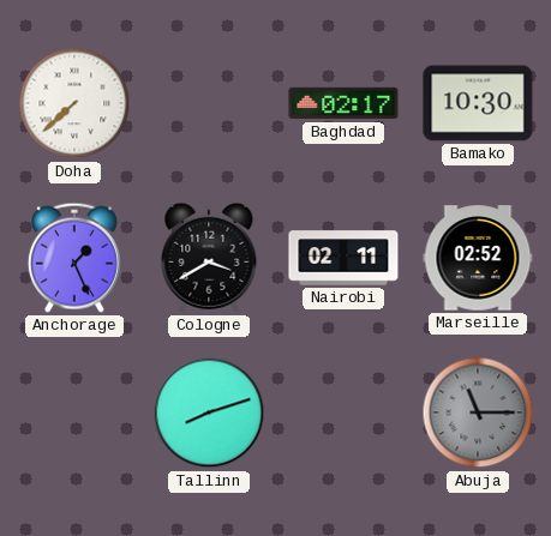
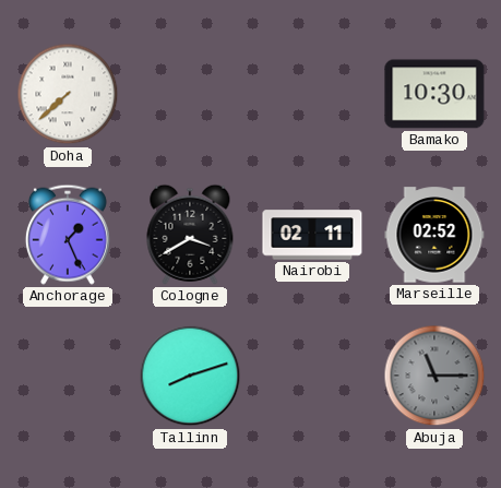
Baghdad: 02:17 -> none (343, 103)
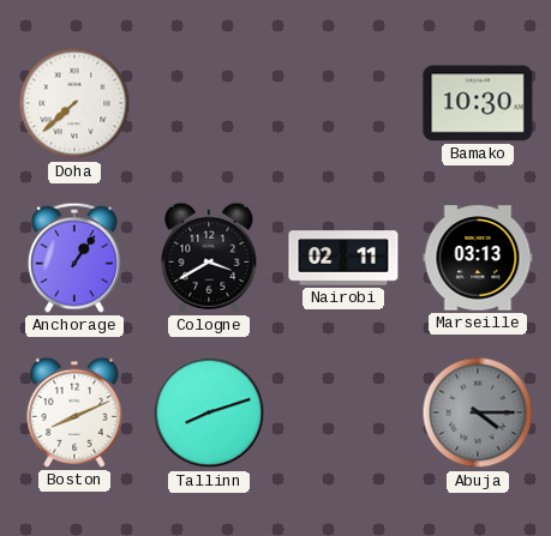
Anchorage: 1:26 -> 1:06 (74, 258)
Marseille: 02:52 -> 03:13 (478, 258)
Boston: none -> 8:11 (74, 412)
Abuja: 11:15 -> 4:15 (478, 412)
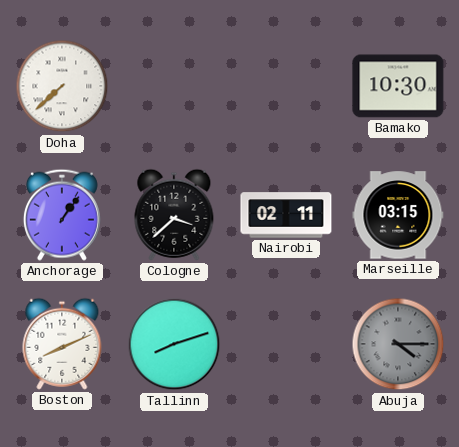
Cologne: 3:40 -> 3:38 (174, 215)
Marseille: 03:13 -> 03:15 (398, 215)
